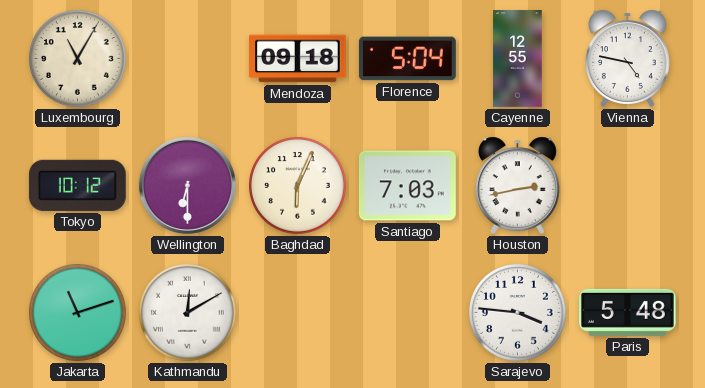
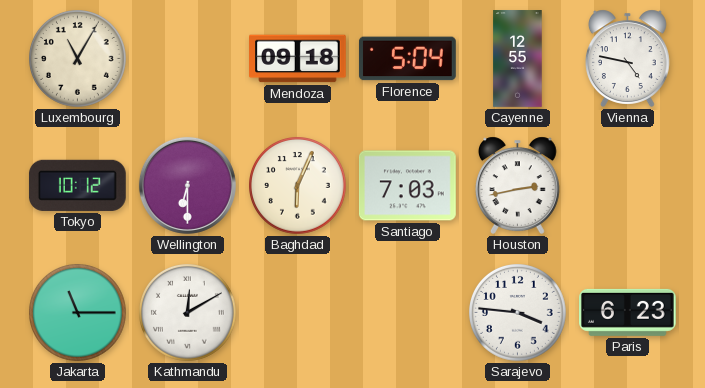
Jakarta: 11:12 -> 11:15 (78, 313)
Paris: 5:48 -> 6:23 (628, 312)
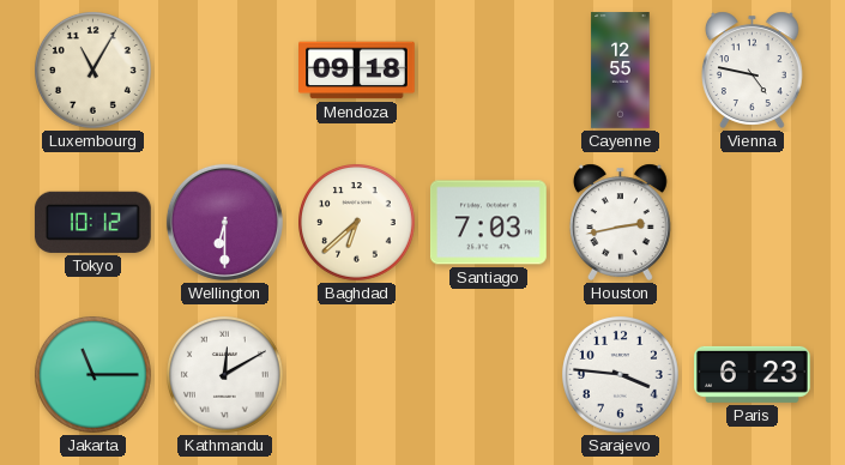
Florence: 5:04 -> none (407, 59)
Baghdad: 6:04 -> 6:38 (357, 223)
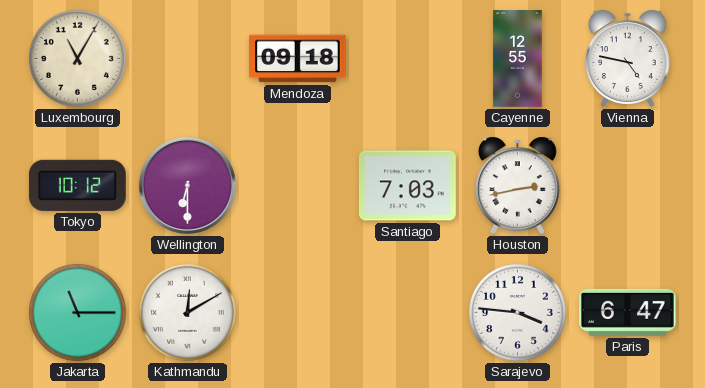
Baghdad: 6:38 -> none (357, 223)
Paris: 6:23 -> 6:47 (628, 312)
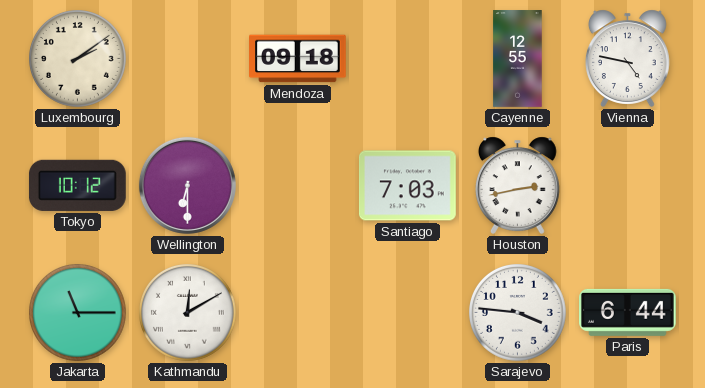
Luxembourg: 11:05 -> 2:09 (78, 59)
Paris: 6:47 -> 6:44 (628, 312)
